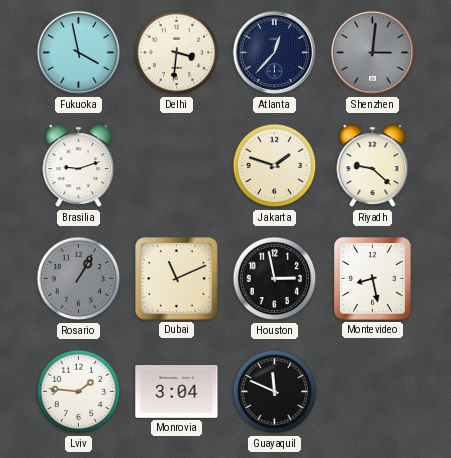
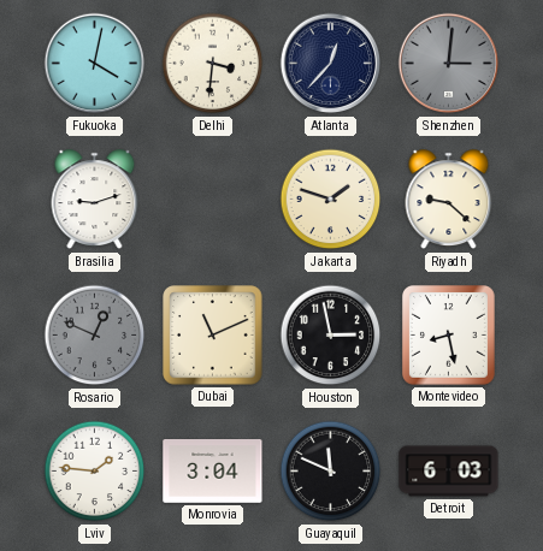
Fukuoka: 3:58 -> 4:02 (95, 64)
Rosario: 1:05 -> 12:49 (95, 336)
Detroit: none -> 6:03 (449, 472)
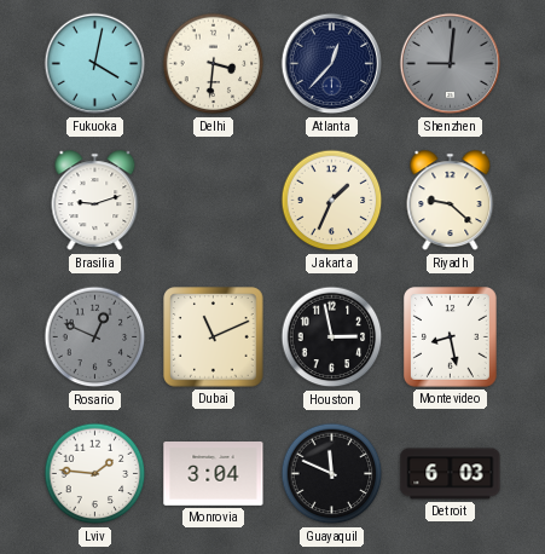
Shenzhen: 3:01 -> 9:01 (451, 64)
Jakarta: 1:48 -> 1:34 (332, 201)
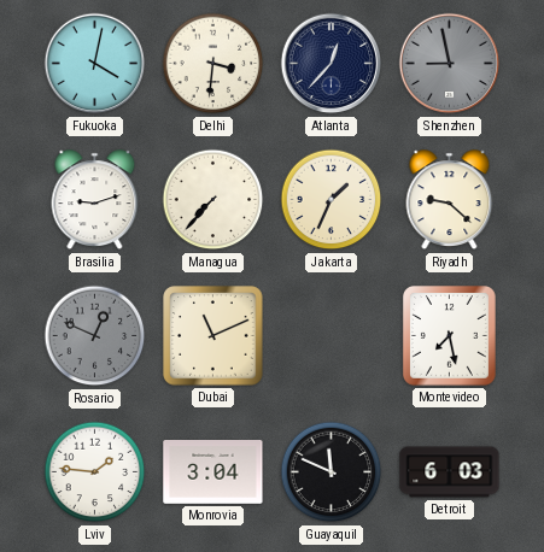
Shenzhen: 9:01 -> 8:58 (450, 64)
Managua: none -> 7:37 (213, 200)
Houston: 2:58 -> none (332, 337)
Montevideo: 8:28 -> 7:28 (450, 336)
